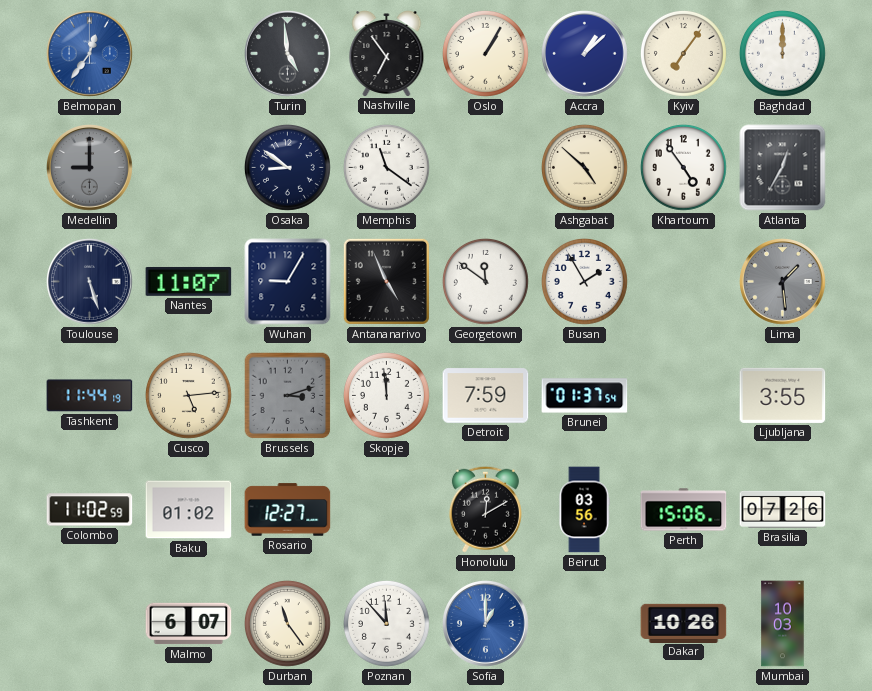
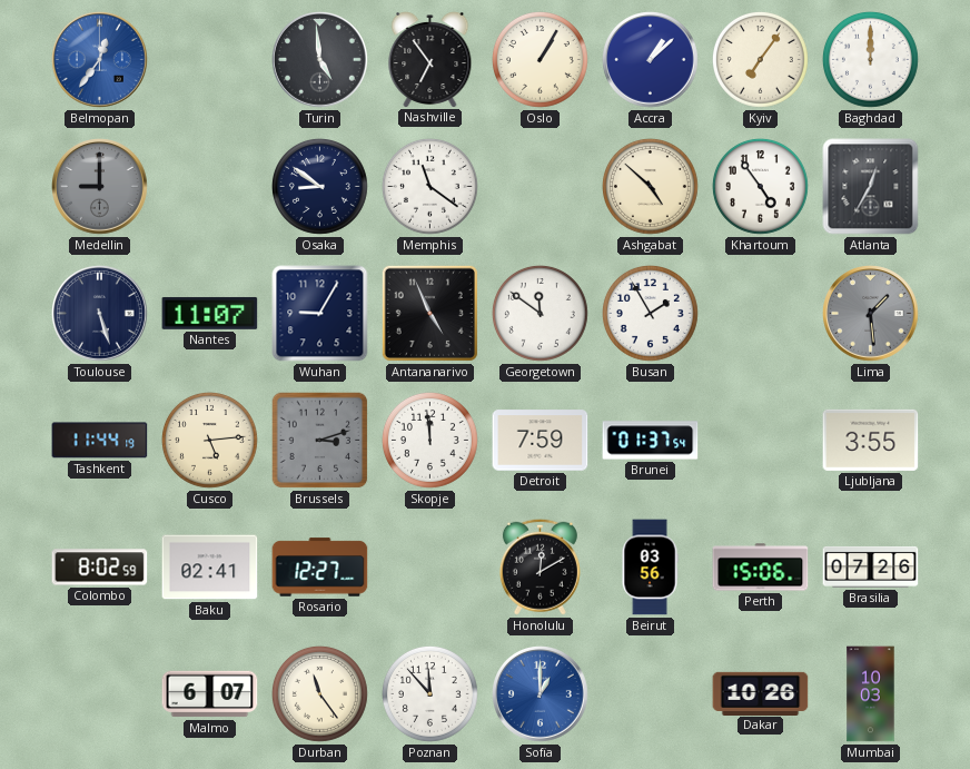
Colombo: 11:02 -> 8:02 (100, 568)
Baku: 01:02 -> 02:41 (210, 568)
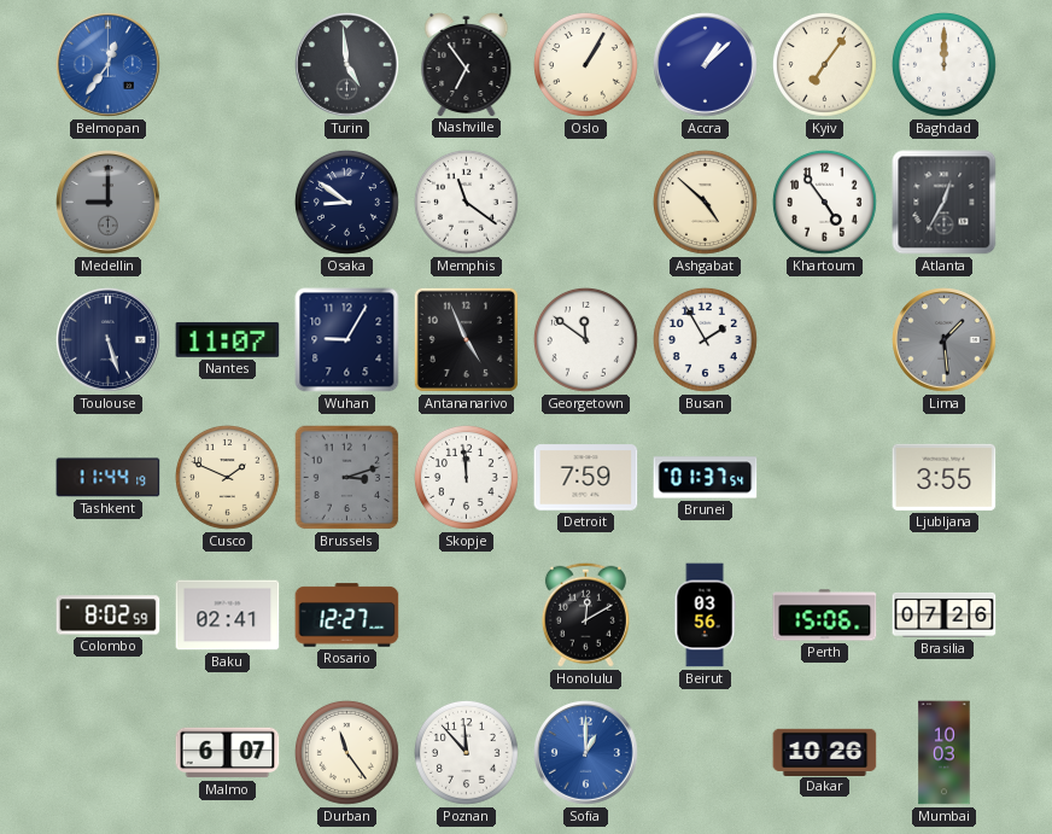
Cusco: 5:14 -> 1:49 (227, 477)
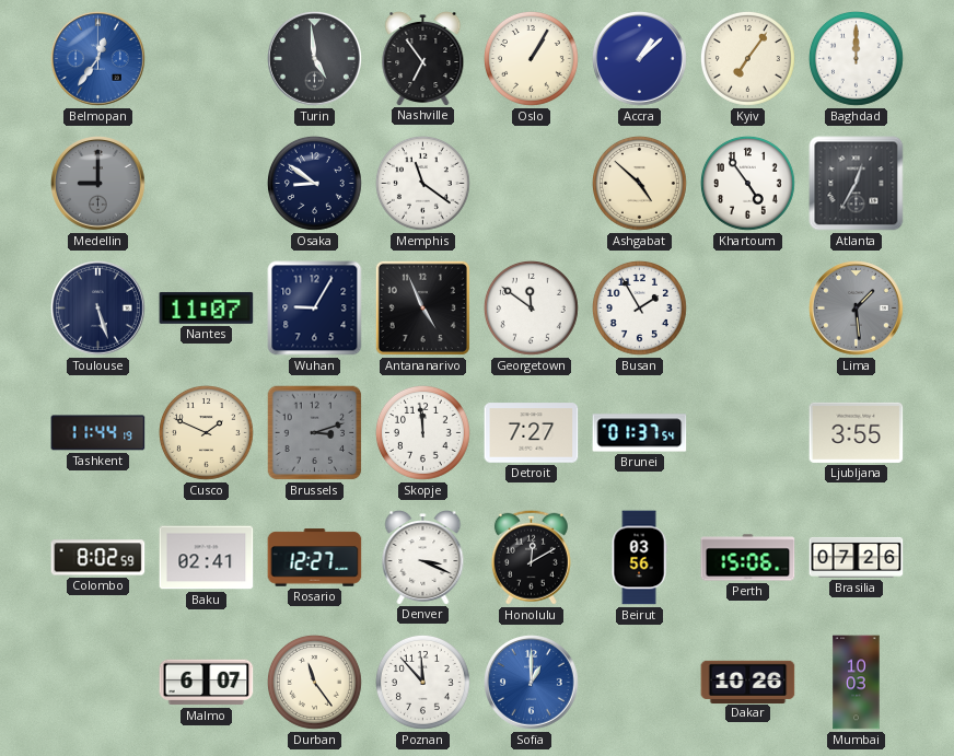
Detroit: 7:59 -> 7:27 (532, 433)
Denver: none -> 3:19 (423, 558)
